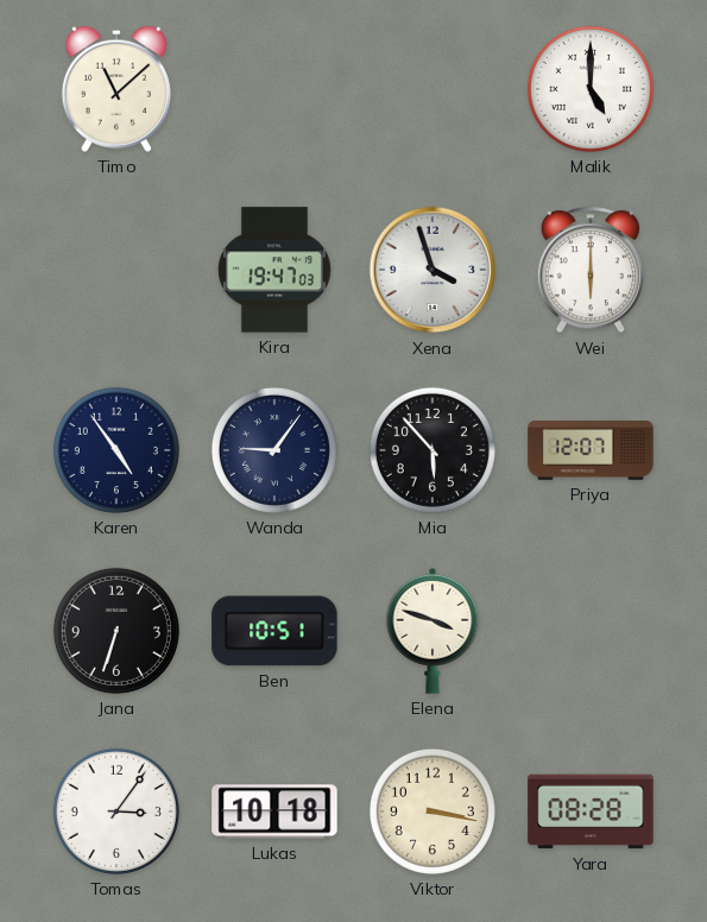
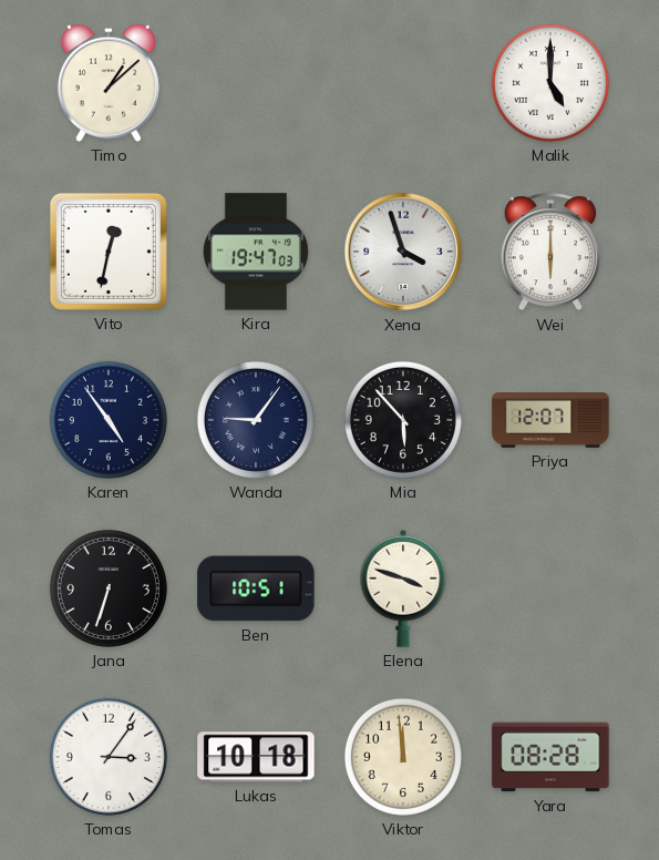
Timo: 11:08 -> 1:08 (109, 83)
Vito: none -> 12:32 (109, 252)
Viktor: 3:17 -> 11:59 (403, 757)
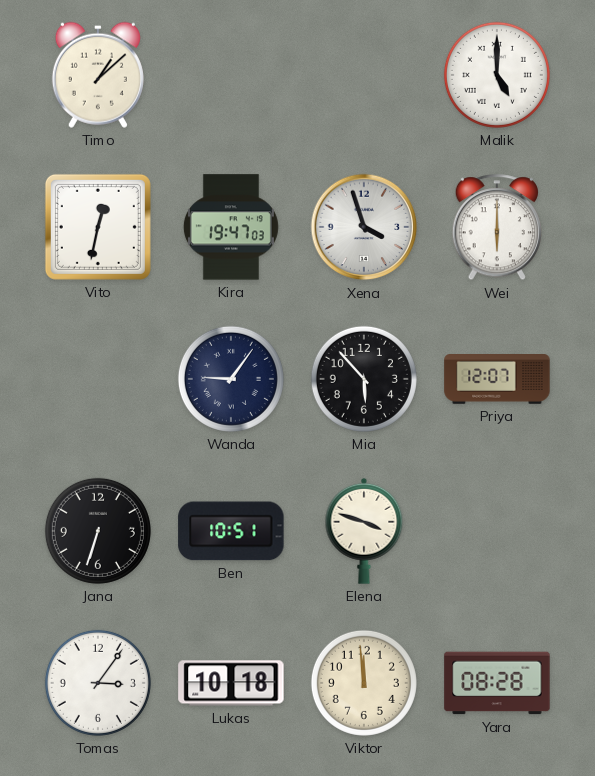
Karen: 4:54 -> none (109, 420)
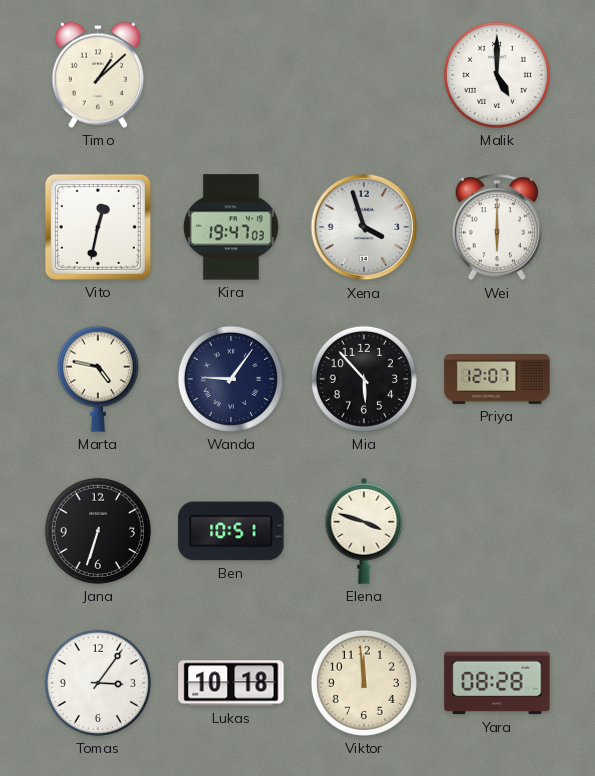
Marta: none -> 4:47 (98, 379)
